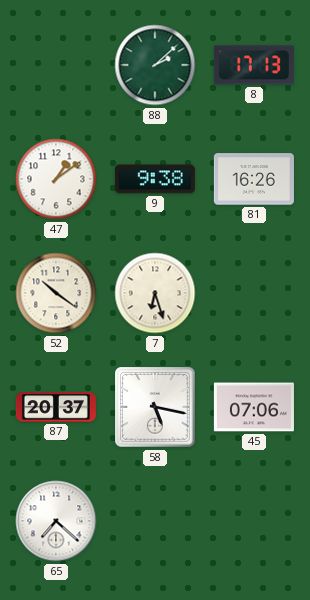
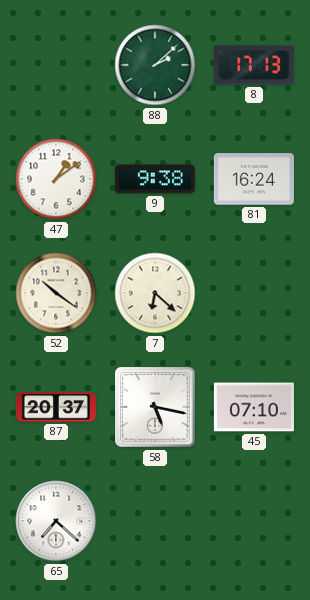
81: 16:26 -> 16:24 (254, 179)
7: 6:27 -> 6:22 (155, 293)
45: 07:06 -> 07:10 (254, 407)
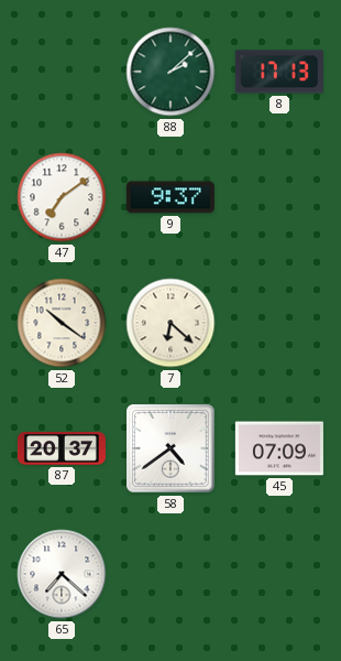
47: 1:09 -> 7:09 (62, 197)
9: 9:38 -> 9:37 (170, 197)
81: 16:24 -> none (254, 179)
58: 5:17 -> 4:39 (170, 448)
45: 07:10 -> 07:09 (279, 448)
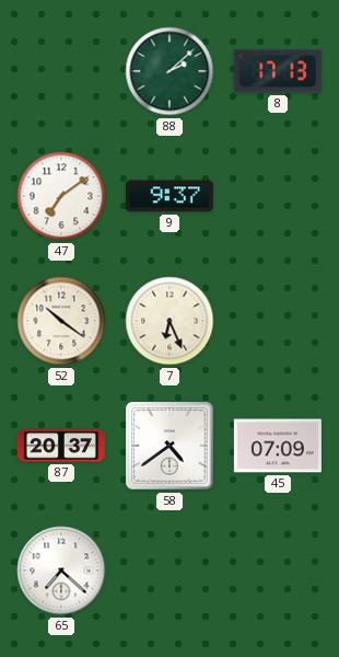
7: 6:22 -> 6:26 (169, 321)
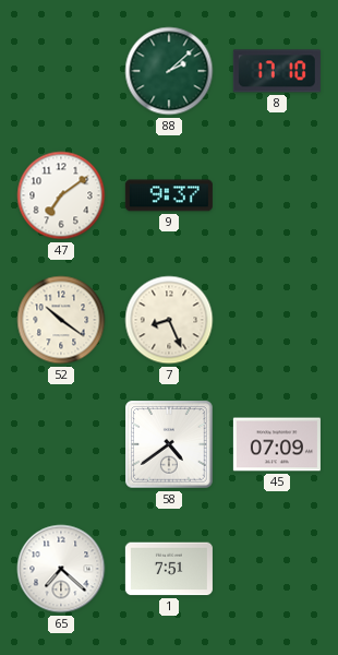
8: 17:13 -> 17:10 (277, 71)
7: 6:26 -> 8:26 (169, 320)
87: 20:37 -> none (61, 446)
1: none -> 7:51 (169, 569)
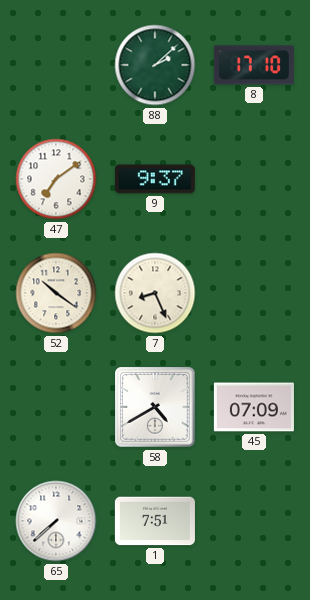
58: 4:39 -> 4:40 (155, 407)
65: 7:22 -> 7:38 (56, 521)
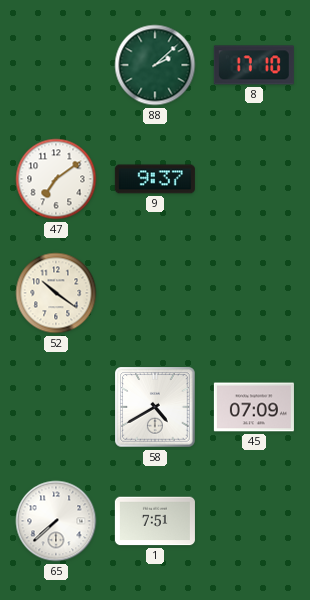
7: 8:26 -> none (155, 293)
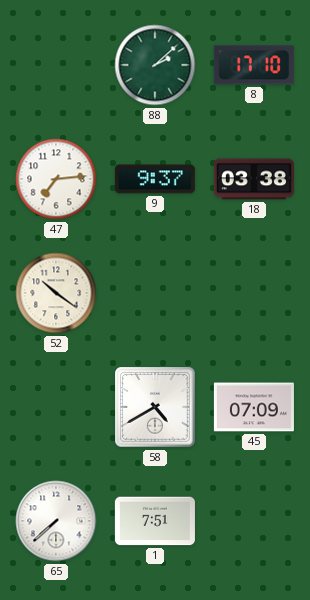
47: 7:09 -> 7:14 (56, 179)
18: none -> 03:38 (254, 179)
